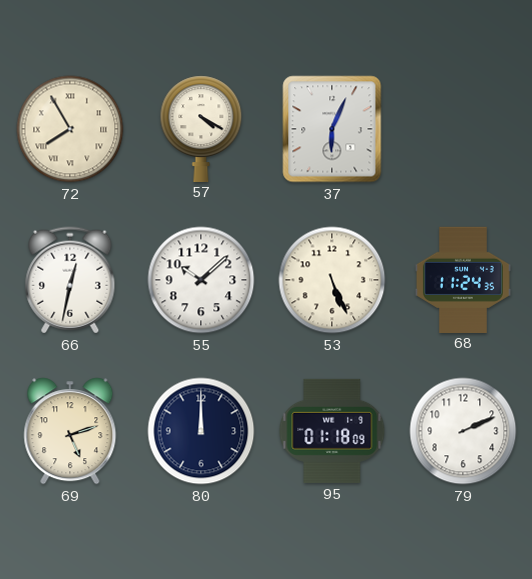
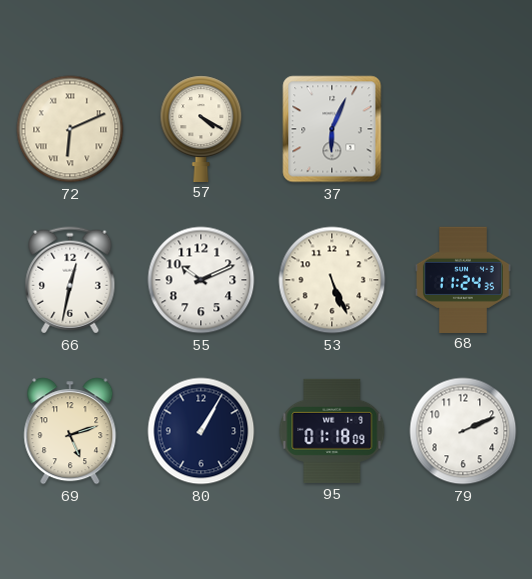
72: 7:55 -> 6:11 (70, 129)
55: 10:08 -> 10:11 (201, 280)
80: 12:00 -> 1:05 (201, 431)
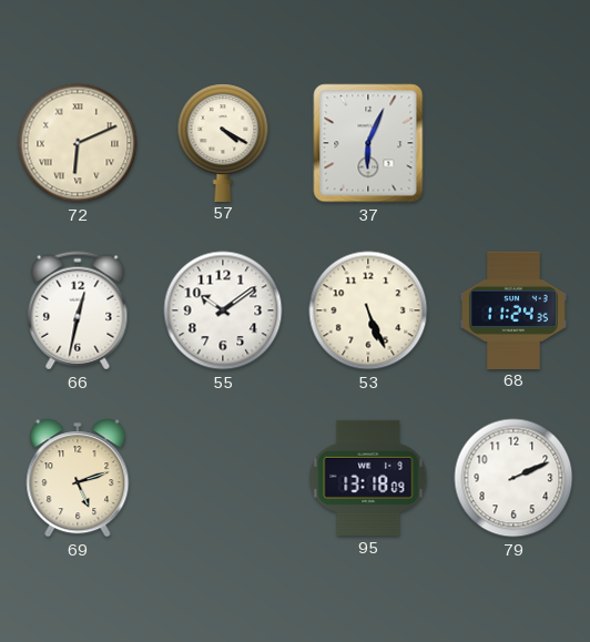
55: 10:11 -> 10:09 (223, 310)
80: 1:05 -> none (201, 431)
95: 01:18 -> 13:18 (368, 478)
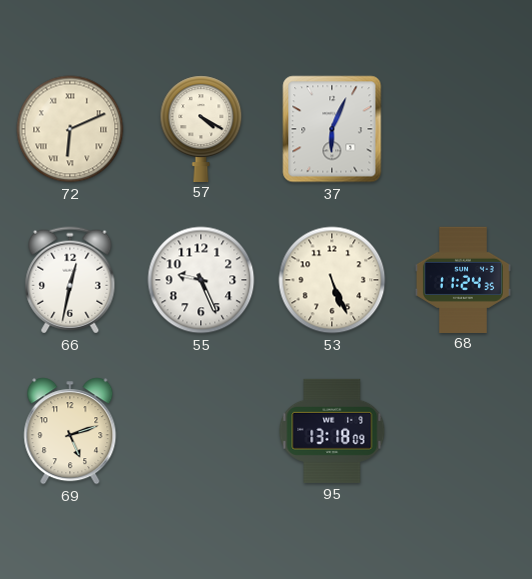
55: 10:09 -> 9:26 (201, 280)
79: 2:11 -> none (513, 478)
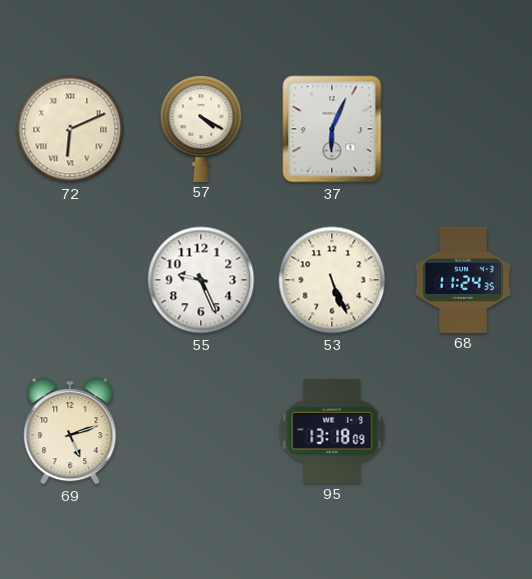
66: 12:32 -> none (70, 280)
